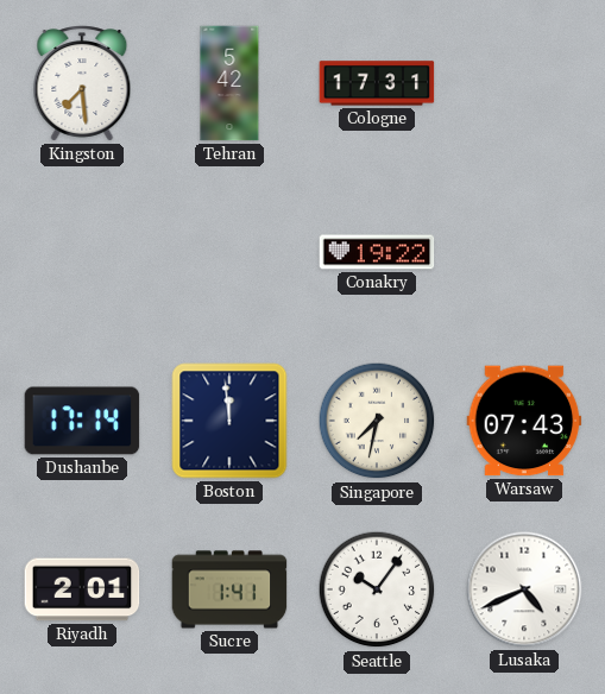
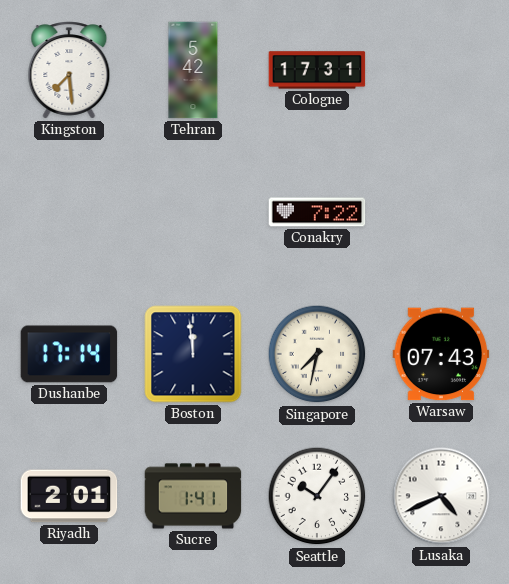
Conakry: 19:22 -> 7:22 (317, 212)
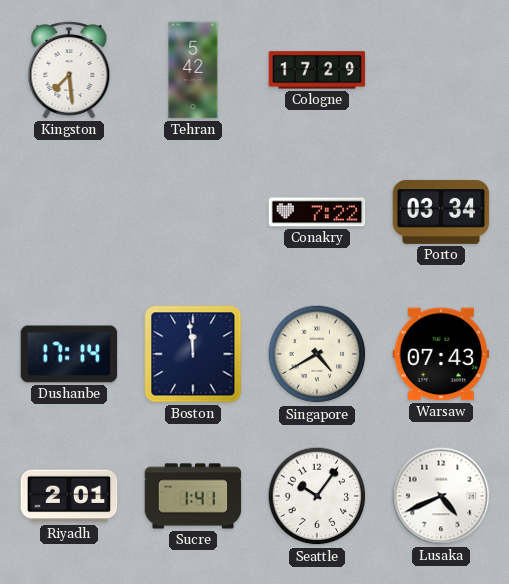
Cologne: 17:31 -> 17:29 (317, 70)
Porto: none -> 03:34 (441, 212)
Singapore: 7:32 -> 4:40 (317, 354)
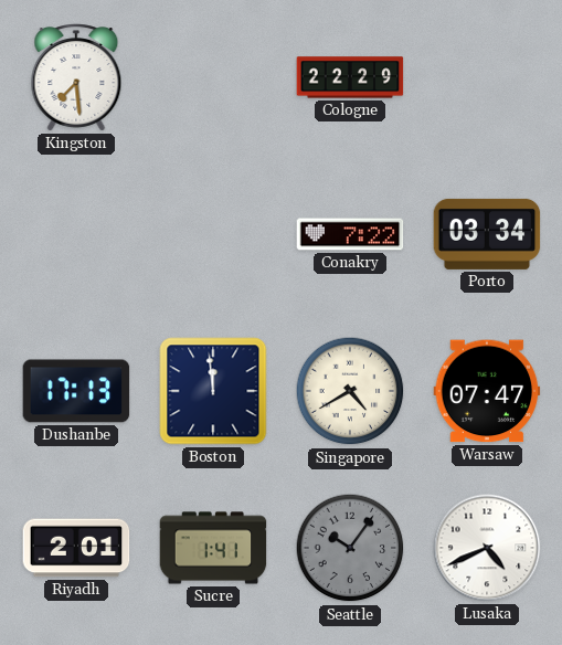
Tehran: 5:42 -> none (193, 70)
Cologne: 17:29 -> 22:29 (350, 77)
Dushanbe: 17:14 -> 17:13 (76, 391)
Warsaw: 07:43 -> 07:47 (487, 391)
Seattle dial: white -> grey (350, 548)
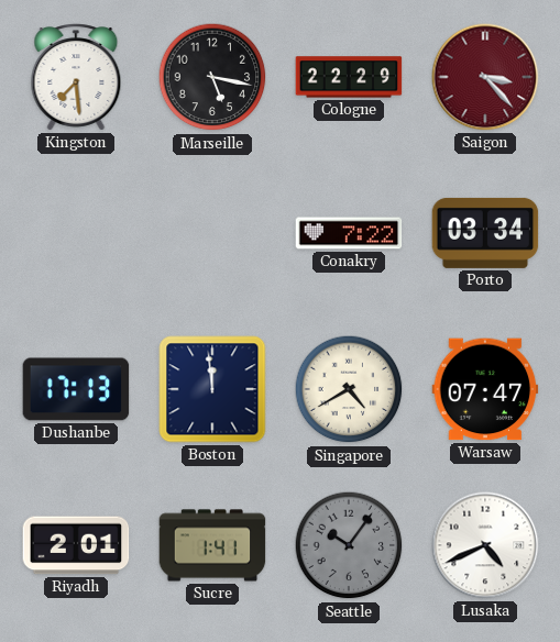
Marseille: none -> 5:17 (212, 77)
Saigon: none -> 3:23 (485, 77)
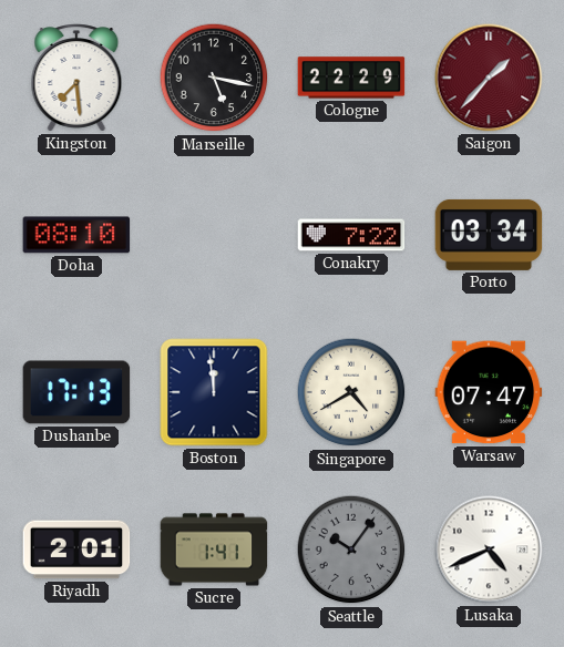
Saigon: 3:23 -> 1:37 (489, 78)
Doha: none -> 08:10 (76, 235)
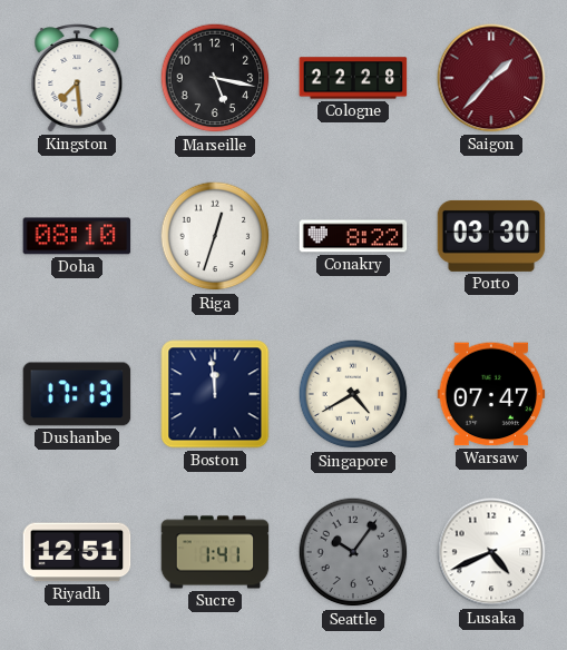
Cologne: 22:29 -> 22:28 (353, 78)
Riga: none -> 12:33 (215, 236)
Conakry: 7:22 -> 8:22 (353, 236)
Porto: 03:34 -> 03:30 (491, 236)
Riyadh: 2:01 -> 12:51 (77, 552)
